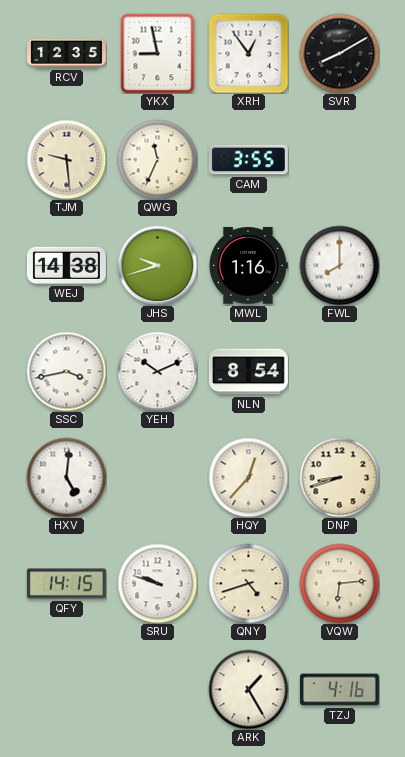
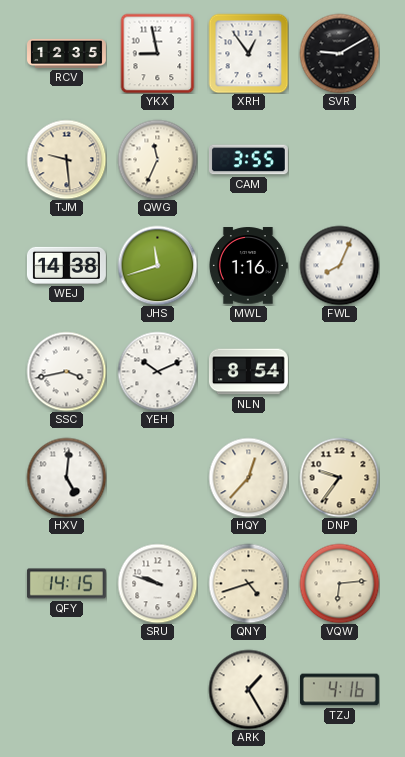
SVR: 8:10 -> 9:10 (339, 53)
JHS: 9:42 -> 11:42 (157, 265)
FWL: 8:00 -> 8:04 (339, 265)
DNP: 8:42 -> 9:36 (339, 477)
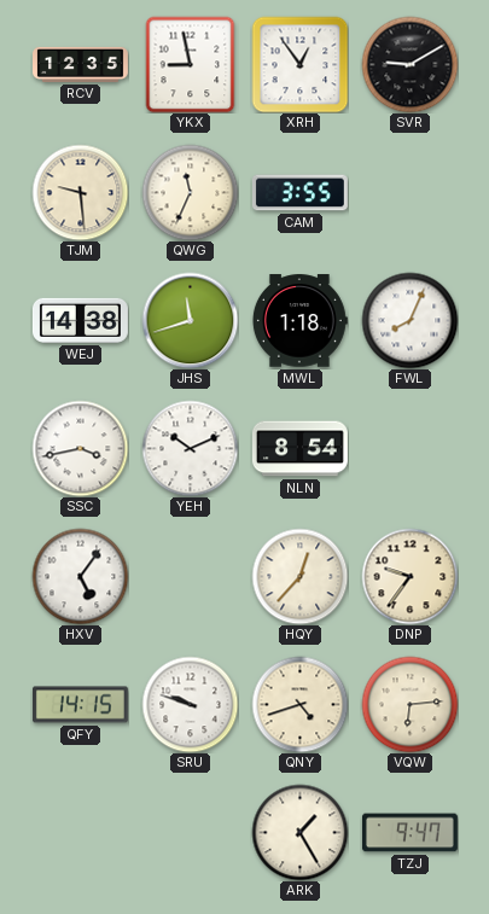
MWL: 1:16 -> 1:18 (299, 321)
HXV: 5:01 -> 5:06 (80, 576)
TZJ: 4:16 -> 9:47 (409, 833)
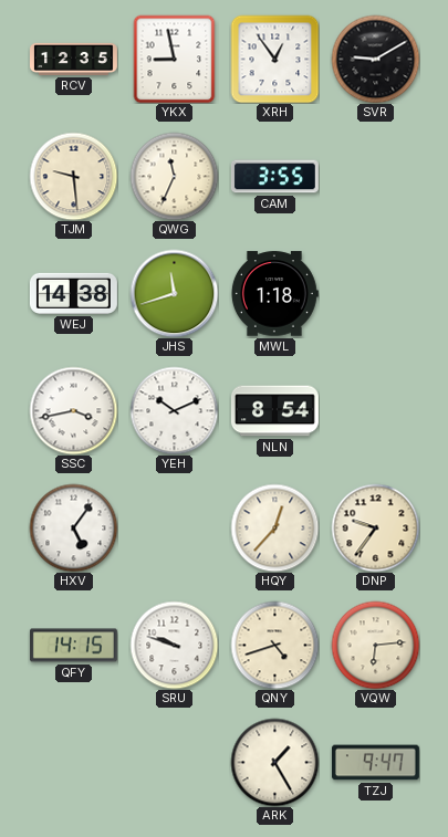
FWL: 8:04 -> none (409, 320)
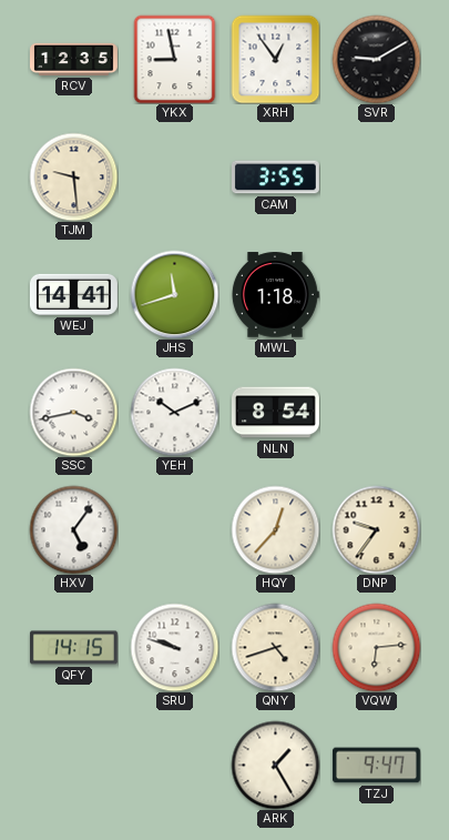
QWG: 11:34 -> none (174, 176)
WEJ: 14:38 -> 14:41 (73, 294)
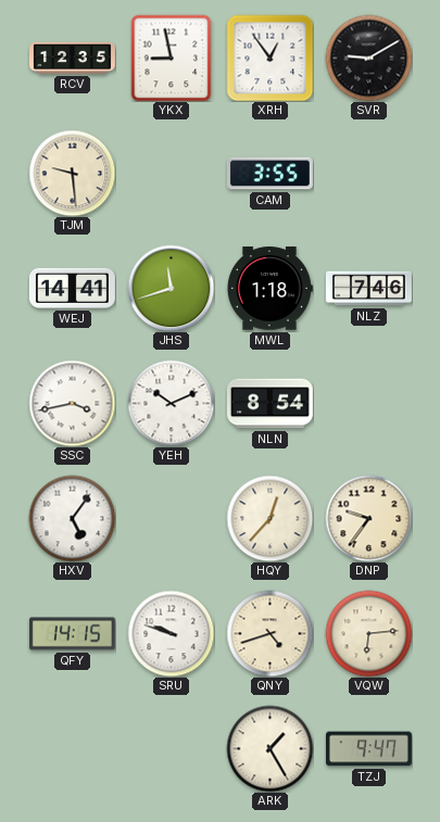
NLZ: none -> 7:46 (368, 289)
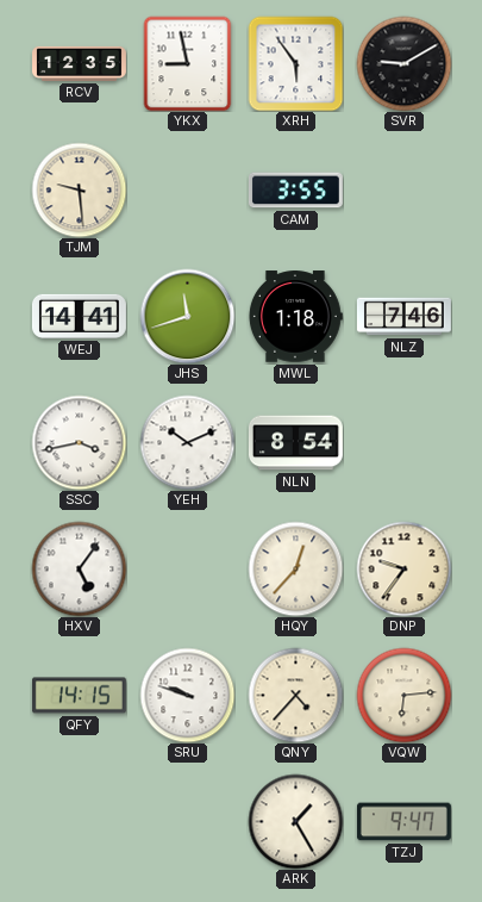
XRH: 12:54 -> 5:54 (295, 63)
QNY: 4:42 -> 4:37 (295, 695)
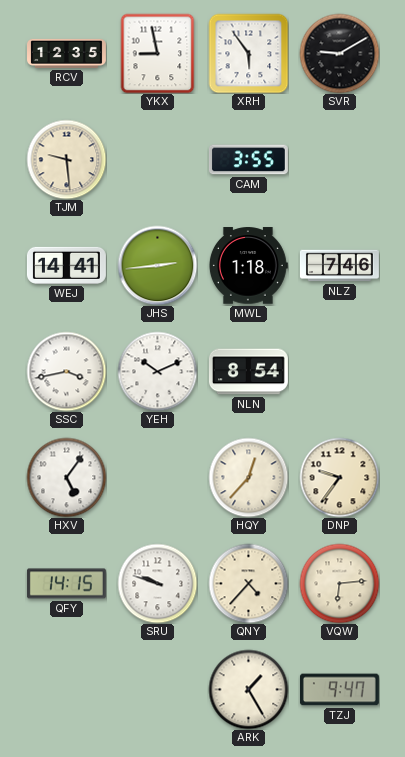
JHS: 11:42 -> 2:44 (157, 265)
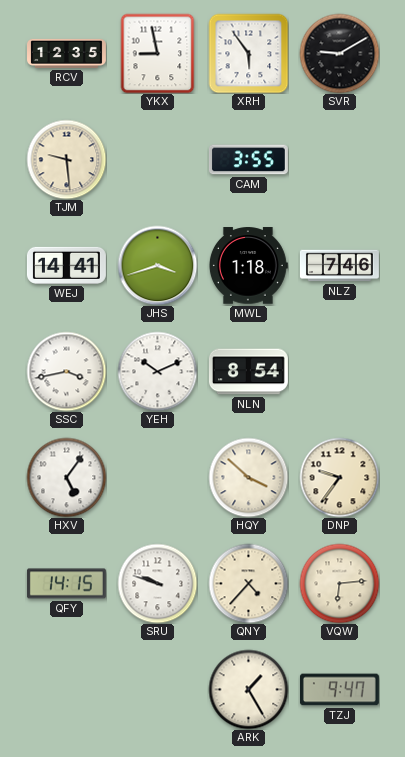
JHS: 2:44 -> 3:42 (157, 265)
HQY: 12:37 -> 3:52 (248, 477)
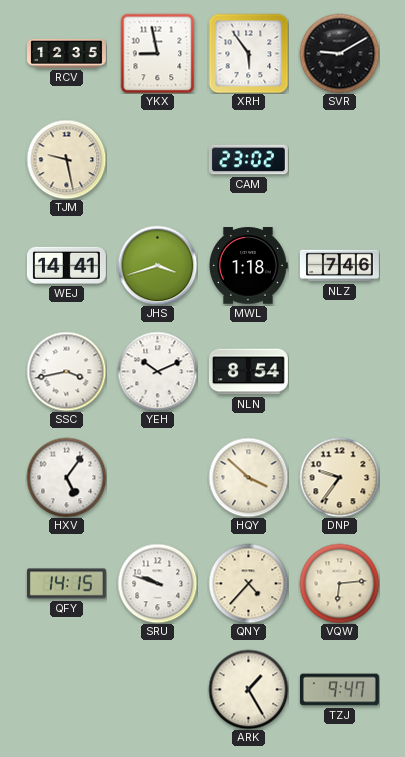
TJM: 9:29 -> 9:28 (66, 159)
CAM: 3:55 -> 23:02 (248, 160)
